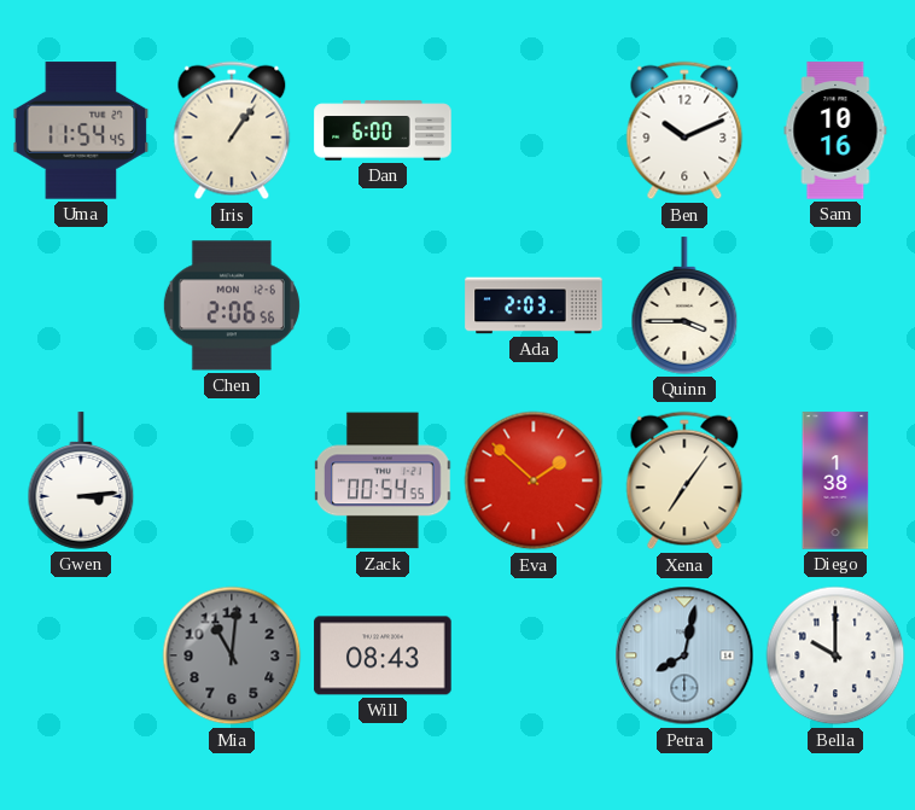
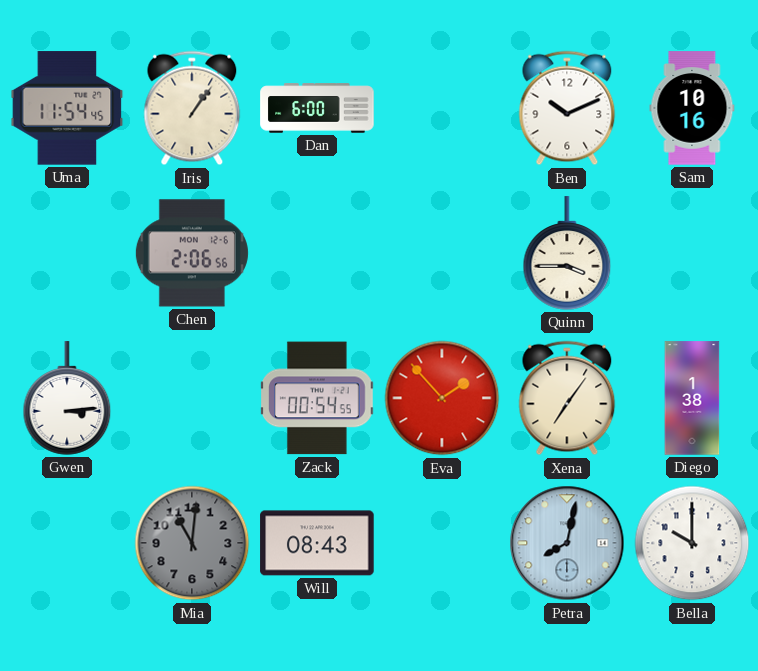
Ada: 2:03 -> none (534, 305)
Eva: 1:52 -> 1:53 (442, 398)
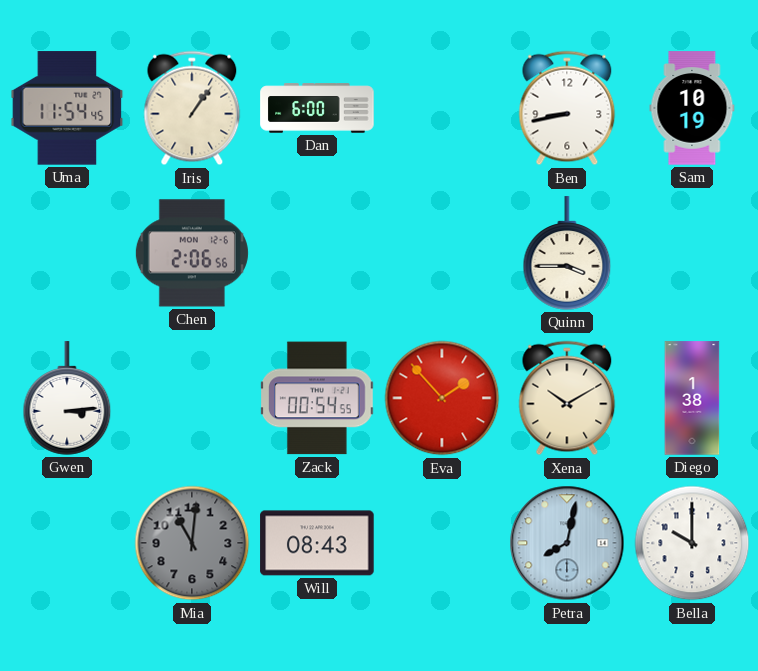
Ben: 10:11 -> 8:43 (567, 108)
Sam: 10:16 -> 10:19 (692, 108)
Xena: 7:06 -> 10:10 (567, 398)
